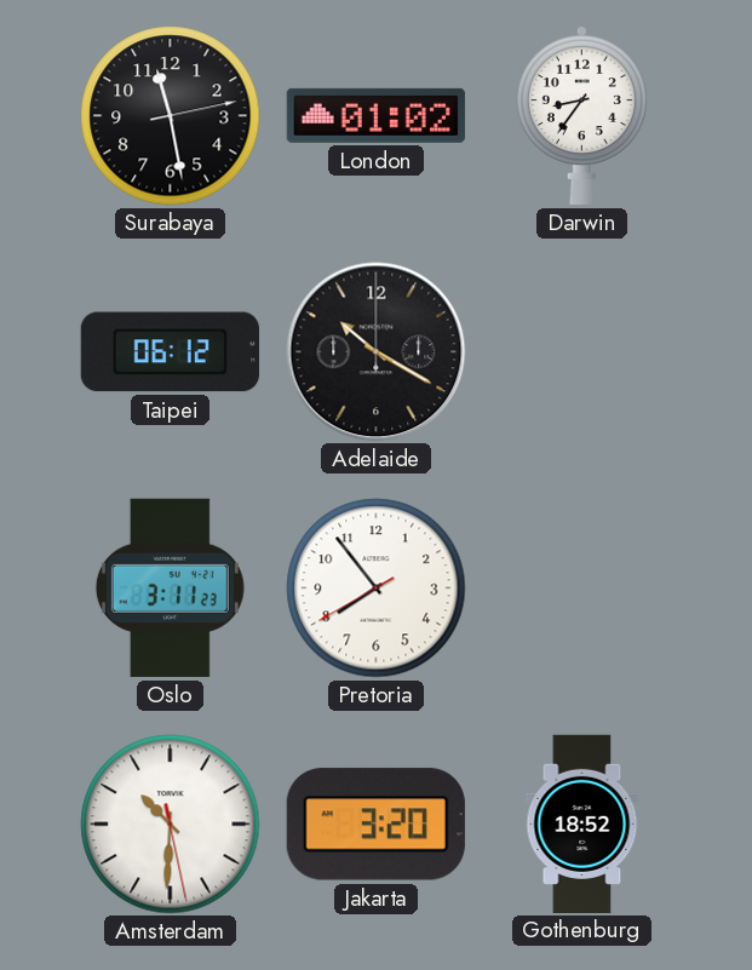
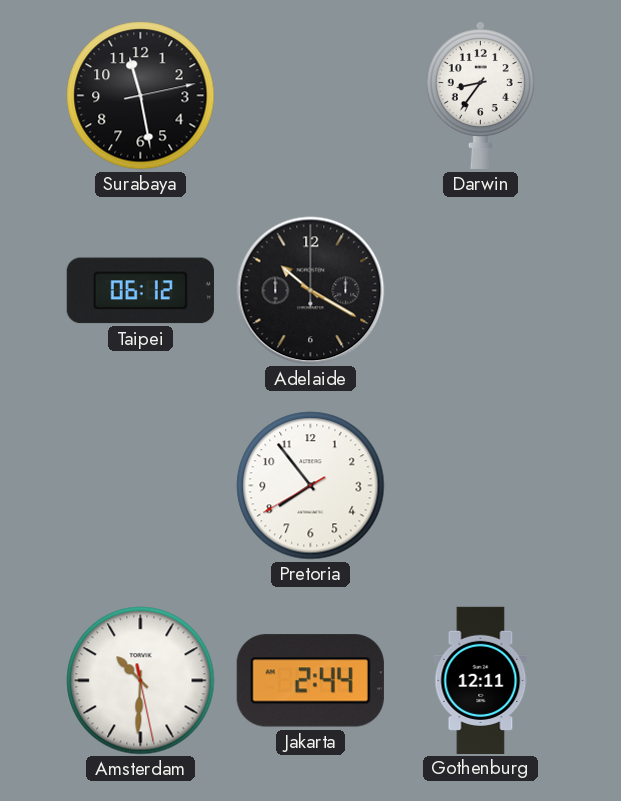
London: 01:02 -> none (375, 115)
Oslo: 3:11 -> none (170, 587)
Jakarta: 3:20 -> 2:44 (310, 681)
Gothenburg: 18:52 -> 12:11 (481, 680)
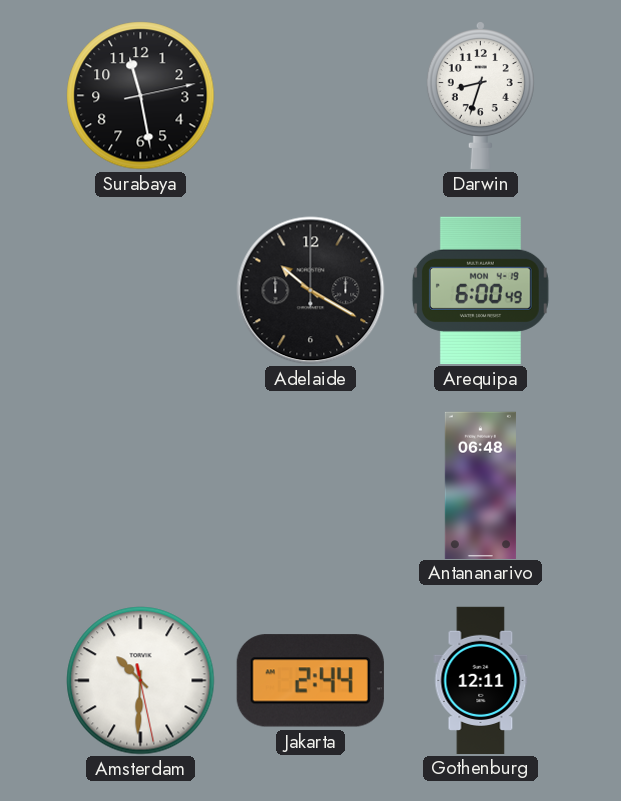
Darwin: 8:36 -> 8:33 (480, 96)
Taipei: 06:12 -> none (140, 291)
Arequipa: none -> 6:00 (480, 290)
Pretoria: 7:53 -> none (311, 486)
Antananarivo: none -> 06:48 (480, 485)
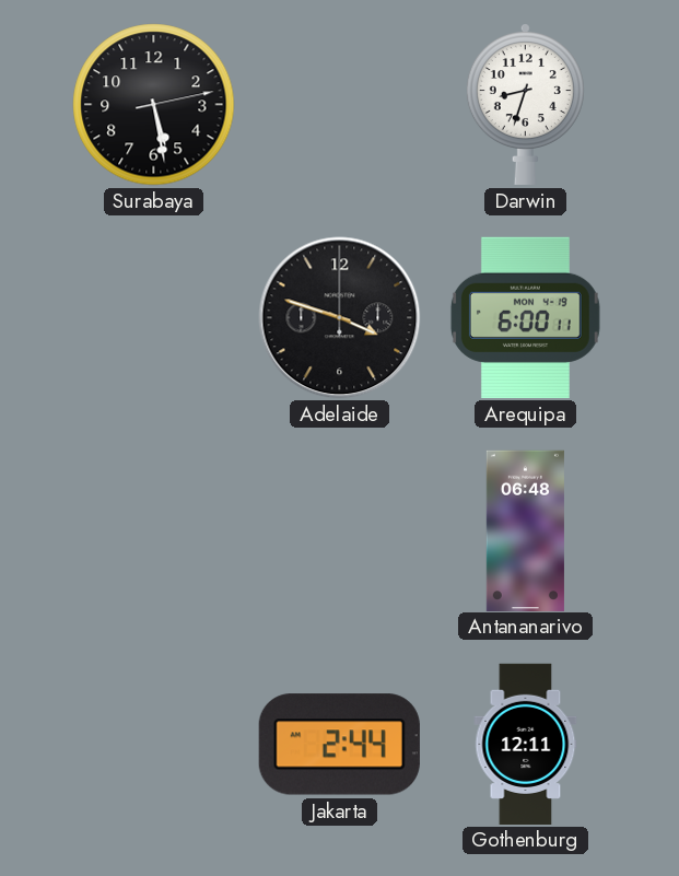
Surabaya: 11:28 -> 5:28 (154, 105)
Adelaide: 10:20 -> 3:48 (340, 318)
Arequipa: 6:00:49 -> 6:00:11 (525, 317)
Amsterdam: 10:30 -> none (141, 681)
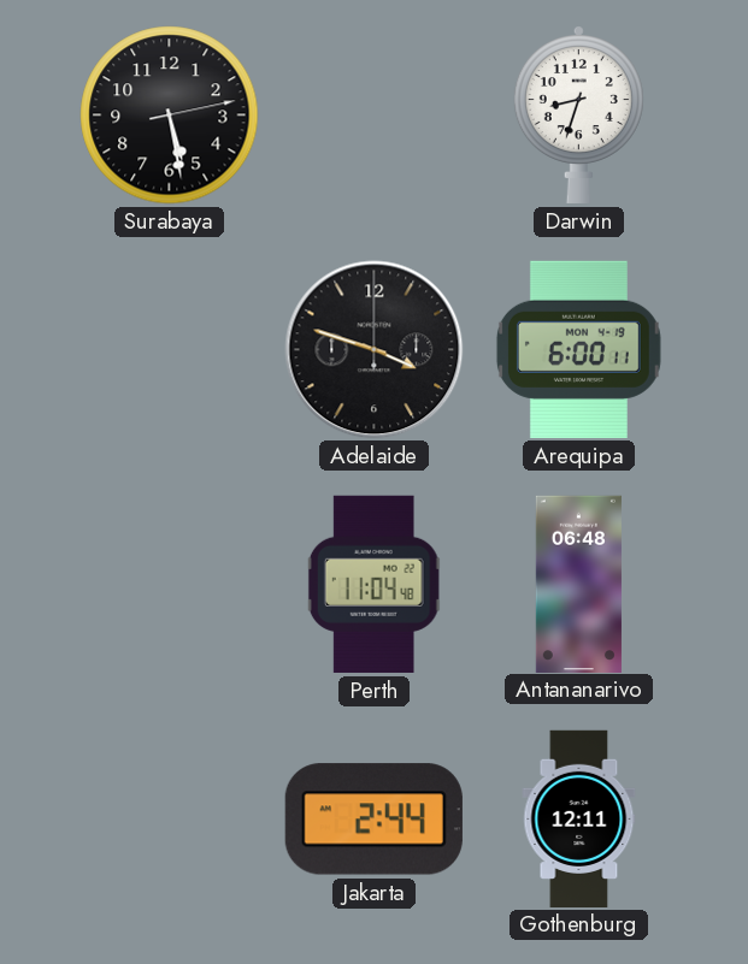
Perth: none -> 11:04 (375, 584)
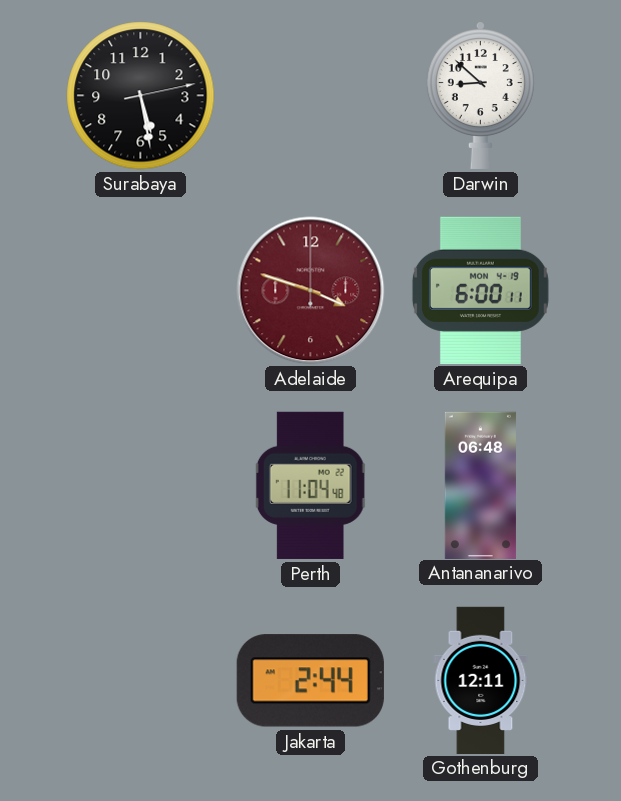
Darwin: 8:33 -> 8:52 (480, 96)
Adelaide dial: black -> burgundy (311, 291)
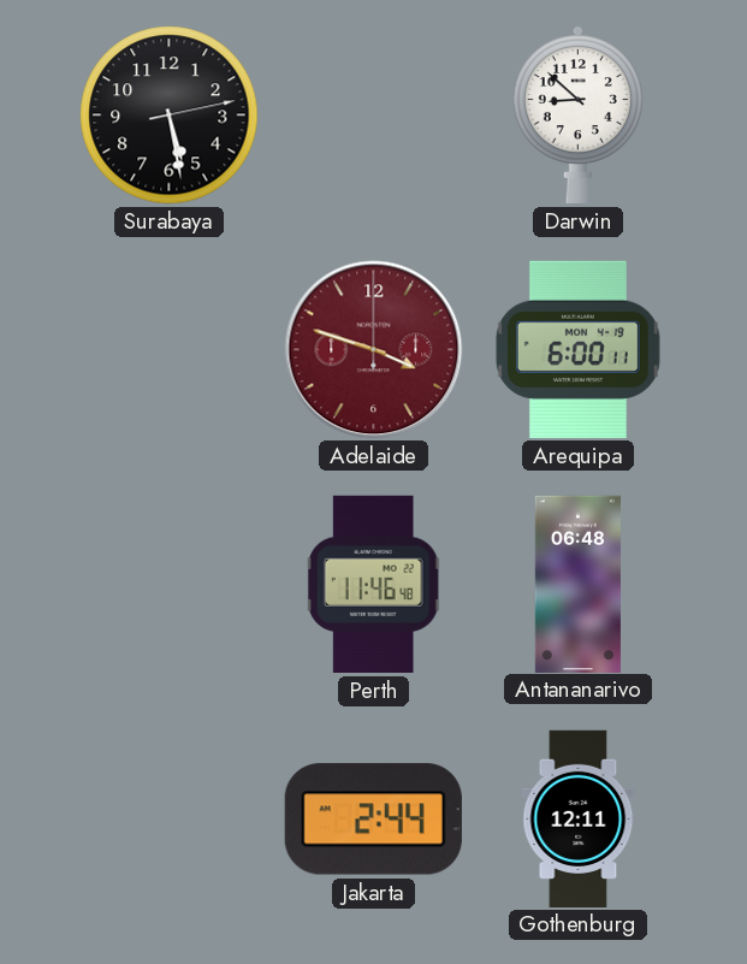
Perth: 11:04 -> 11:46 (374, 584)
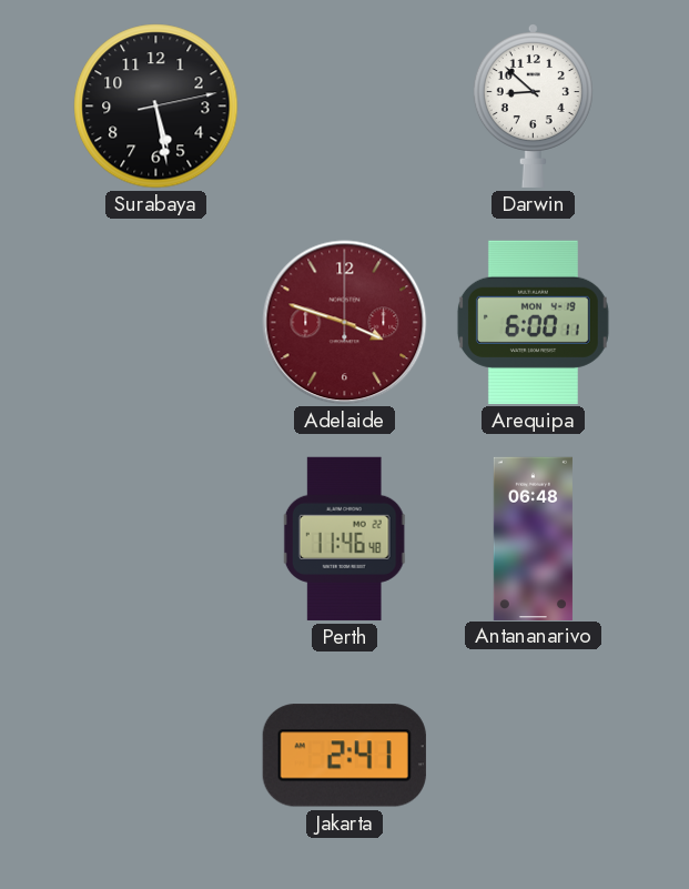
Jakarta: 2:44 -> 2:41 (344, 756)
Gothenburg: 12:11 -> none (579, 818)
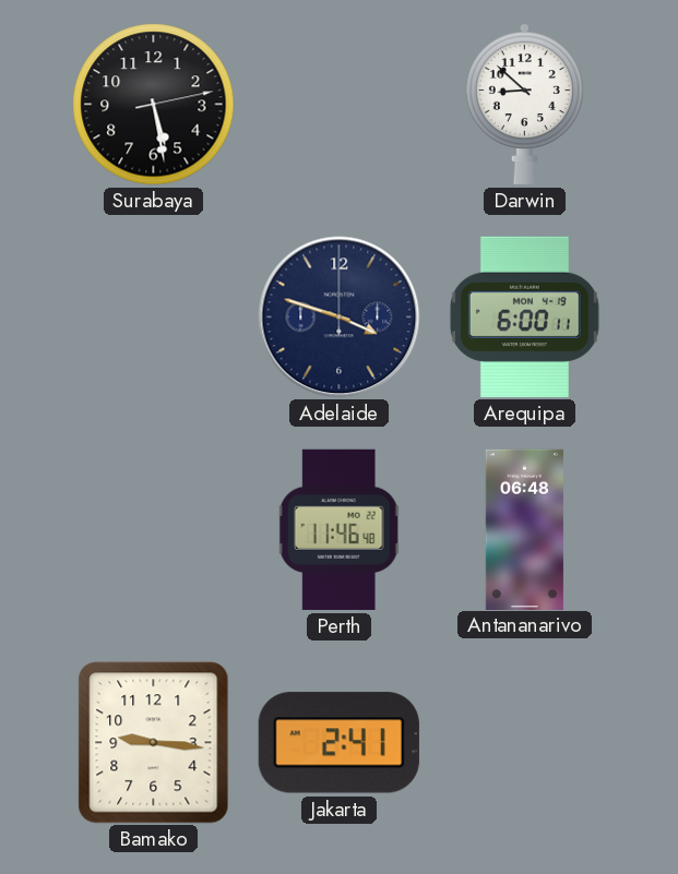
Adelaide dial: burgundy -> navy (340, 318)
Bamako: none -> 9:16 (154, 743)
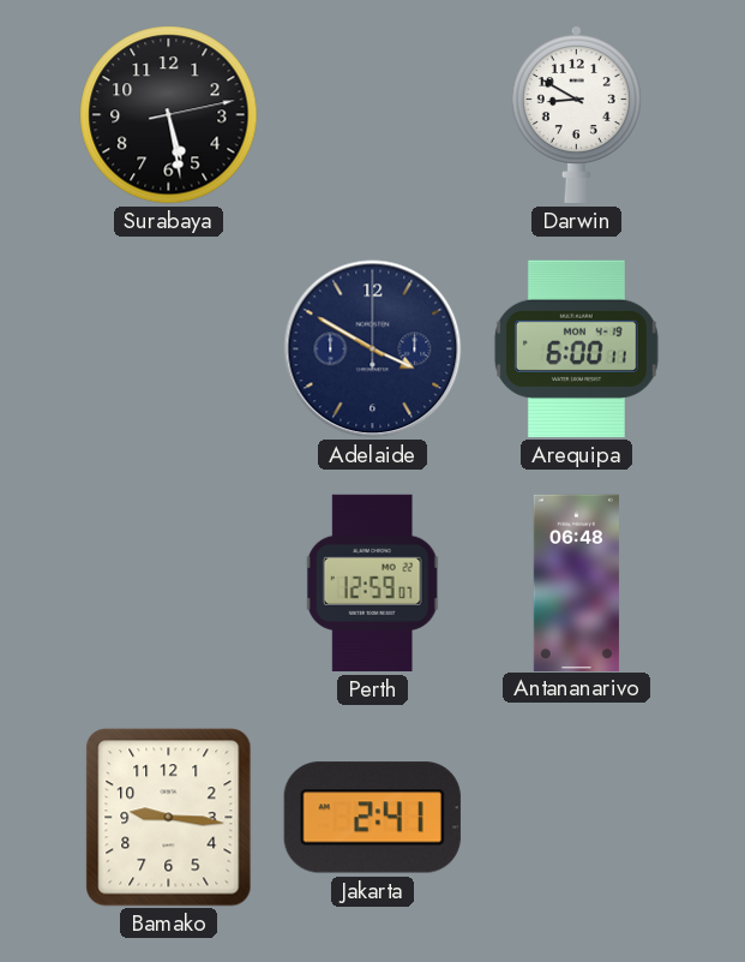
Darwin: 8:52 -> 8:50 (576, 115)
Adelaide: 3:48 -> 3:50 (373, 349)
Perth: 11:46 -> 12:59 (373, 582)
